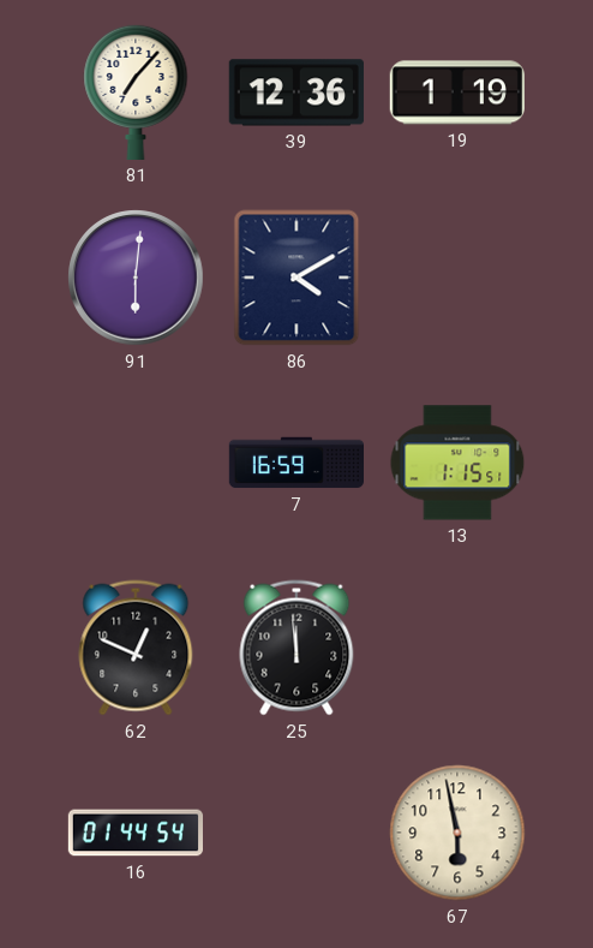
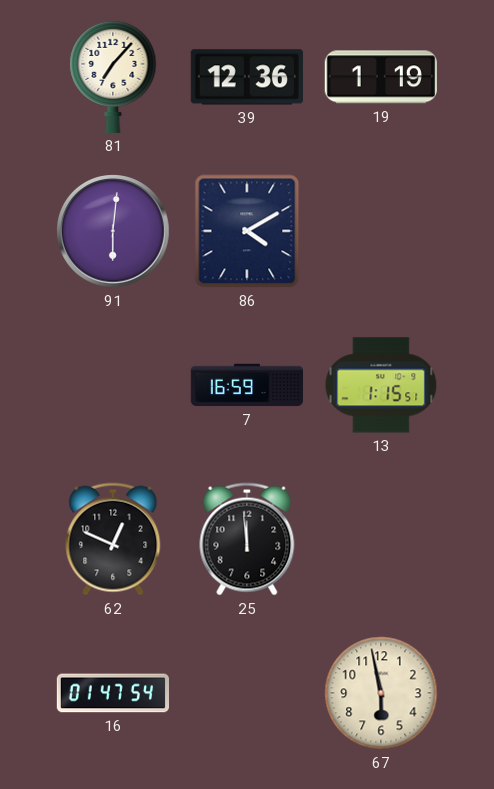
16: 01:44 -> 01:47 (112, 693)
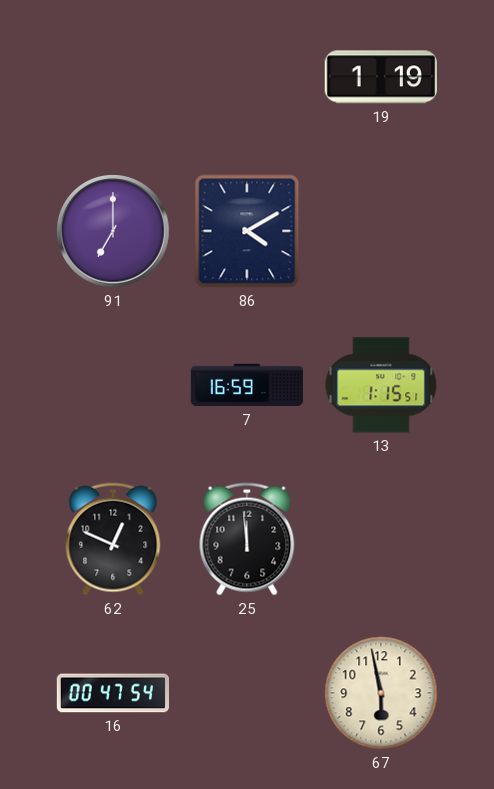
81: 7:07 -> none (113, 76)
39: 12:36 -> none (247, 77)
91: 6:01 -> 7:00 (113, 231)
16: 01:47 -> 00:47 (112, 693)
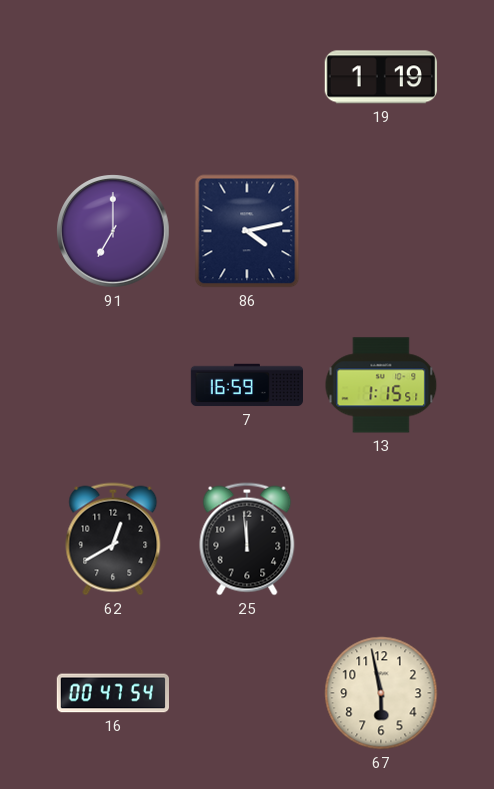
86: 4:10 -> 4:13 (247, 231)
62: 12:49 -> 12:40 (113, 539)
